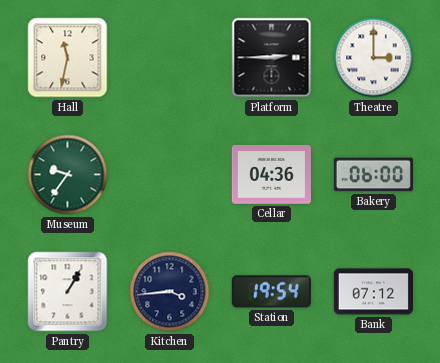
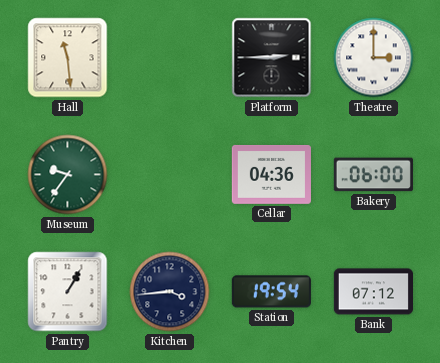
Hall: 11:32 -> 11:29 (68, 58)
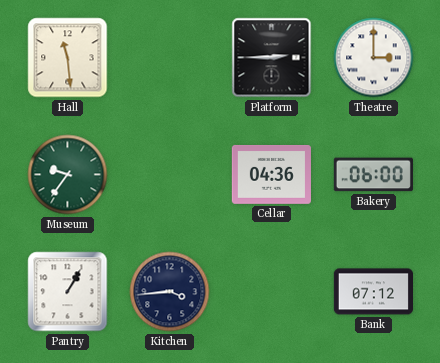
Station: 19:54 -> none (271, 292)
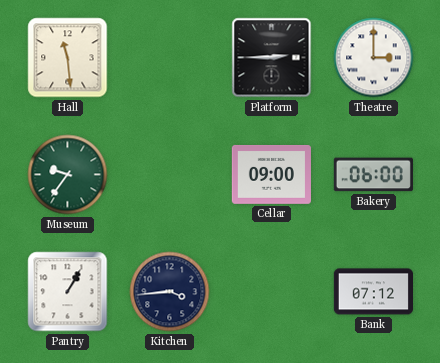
Cellar: 04:36 -> 09:00 (271, 174)
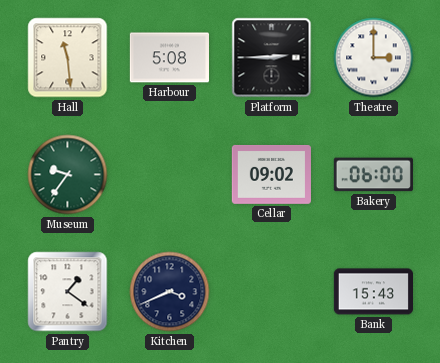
Harbour: none -> 5:08 (169, 58)
Cellar: 09:00 -> 09:02 (271, 174)
Pantry: 1:05 -> 1:21 (68, 292)
Kitchen: 3:44 -> 3:41 (170, 292)
Bank: 07:12 -> 15:43 (373, 292)
